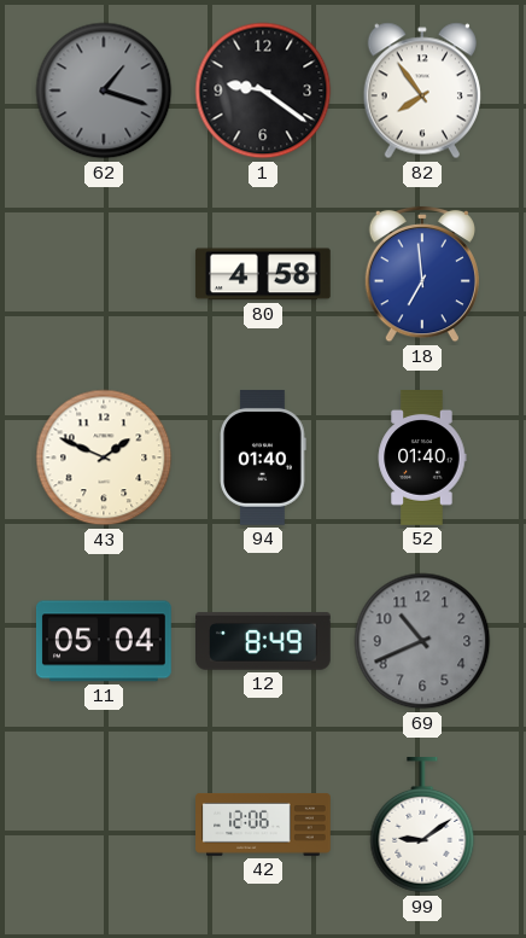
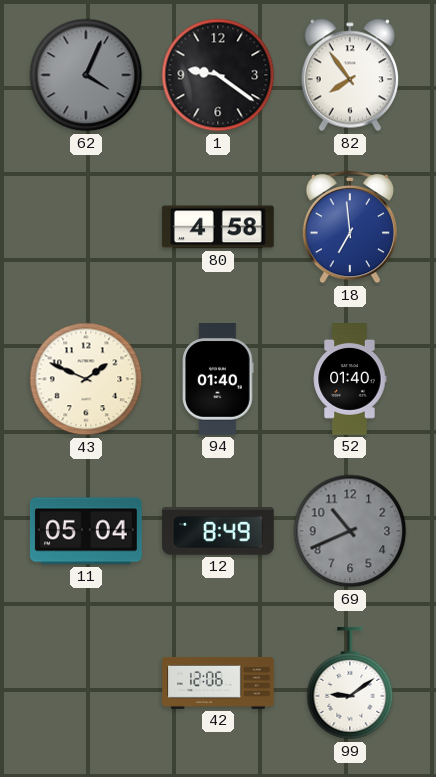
62: 1:18 -> 4:04 (86, 75)
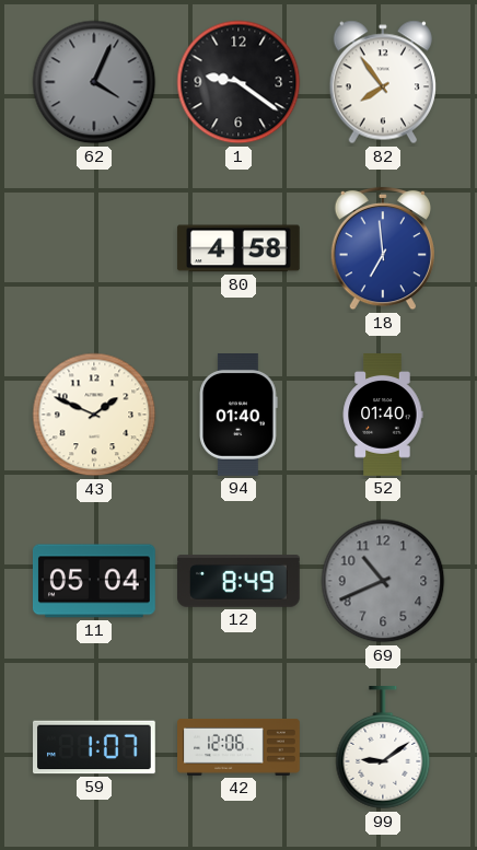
59: none -> 1:07 (95, 747)
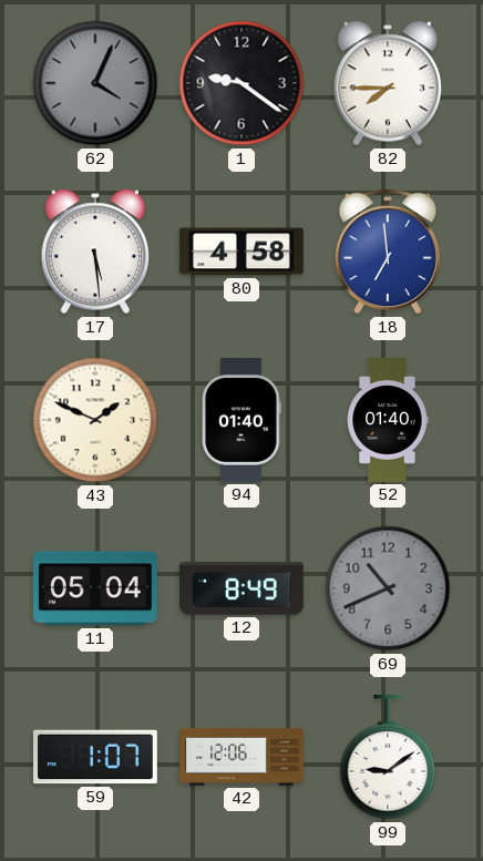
82: 7:54 -> 7:45 (387, 83)
17: none -> 5:29 (94, 252)
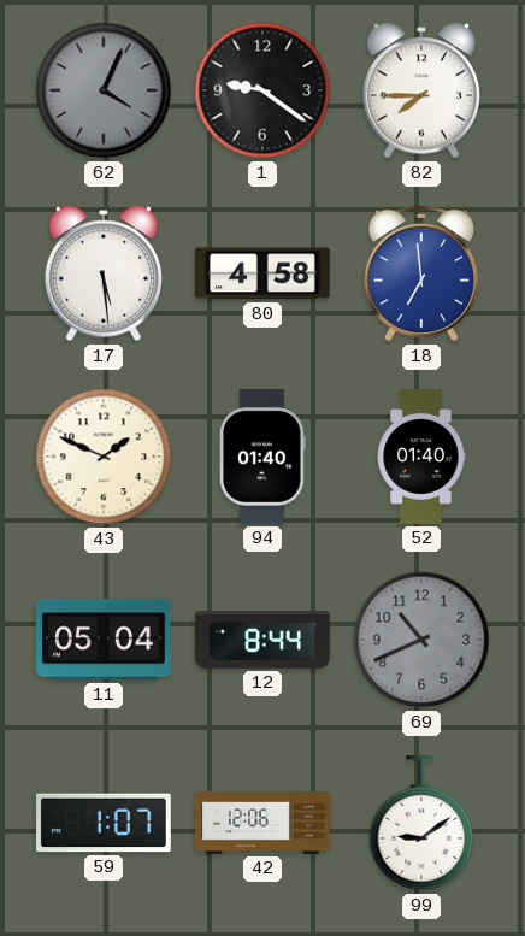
12: 8:49 -> 8:44 (264, 640)
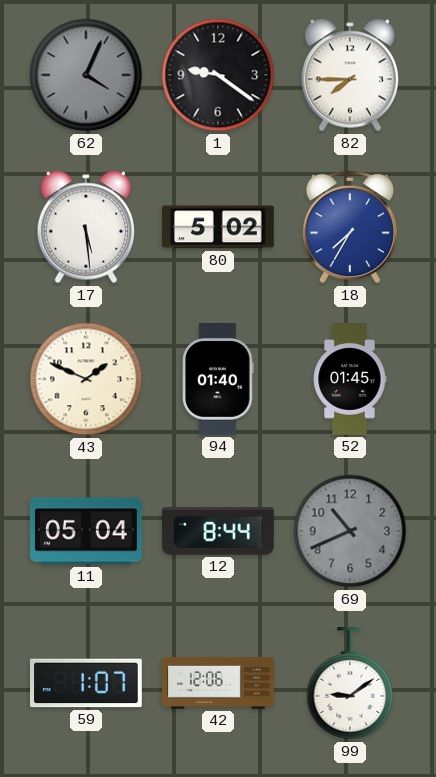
80: 4:58 -> 5:02 (218, 227)
18: 6:59 -> 7:35 (349, 227)
52: 01:40 -> 01:45 (350, 380)
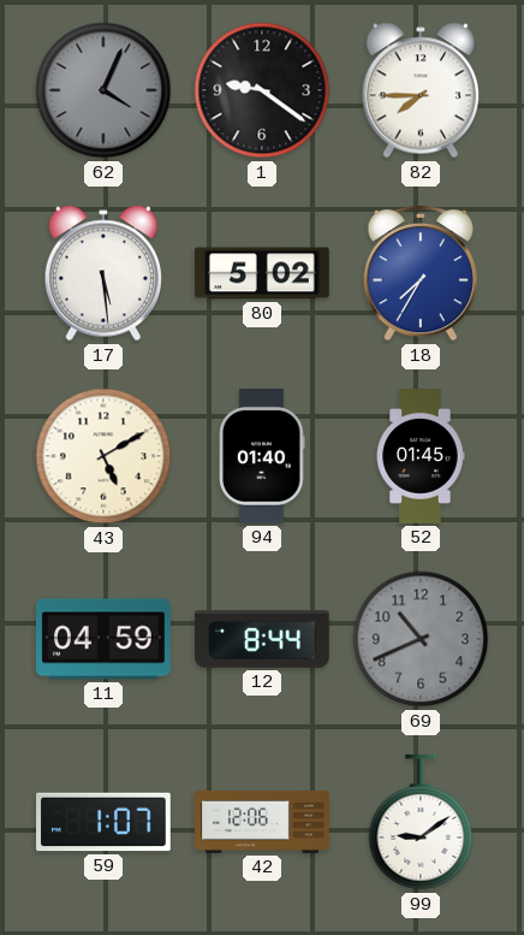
43: 1:49 -> 5:10 (103, 456)
11: 05:04 -> 04:59 (103, 639)
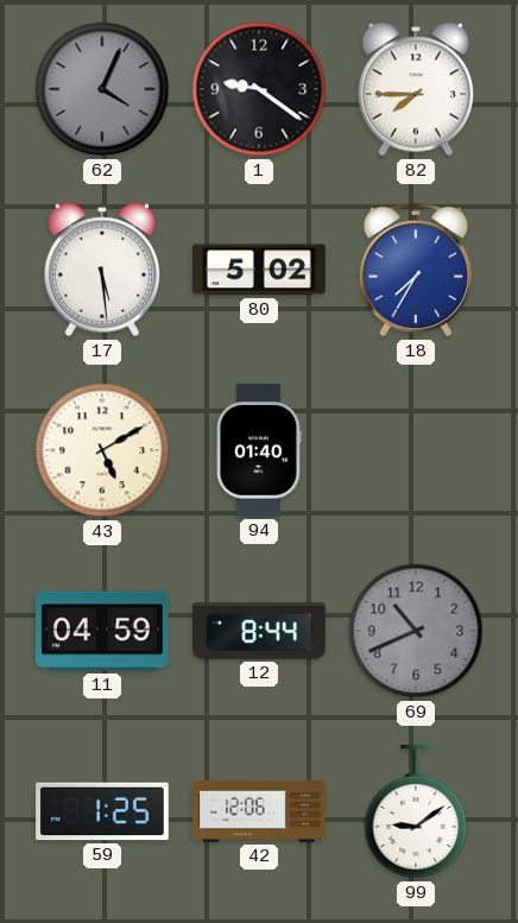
52: 01:45 -> none (421, 457)
59: 1:07 -> 1:25 (103, 811)
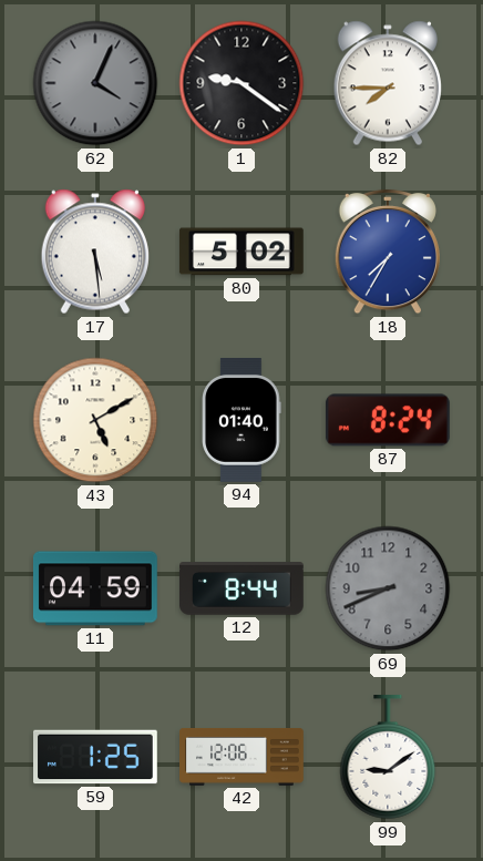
87: none -> 8:24 (388, 420)
69: 10:41 -> 8:41 (388, 588)
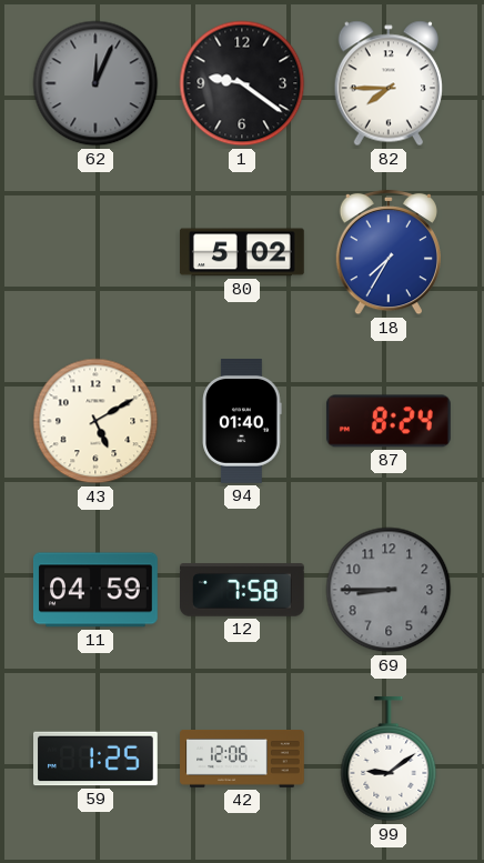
62: 4:04 -> 12:04 (95, 83)
17: 5:29 -> none (94, 252)
12: 8:44 -> 7:58 (243, 590)
69: 8:41 -> 8:45 (389, 590)
